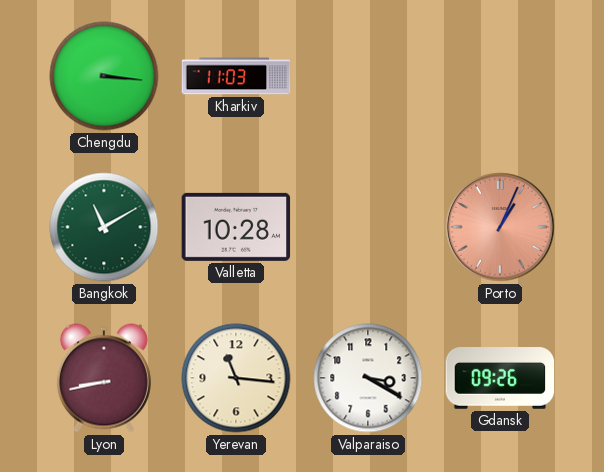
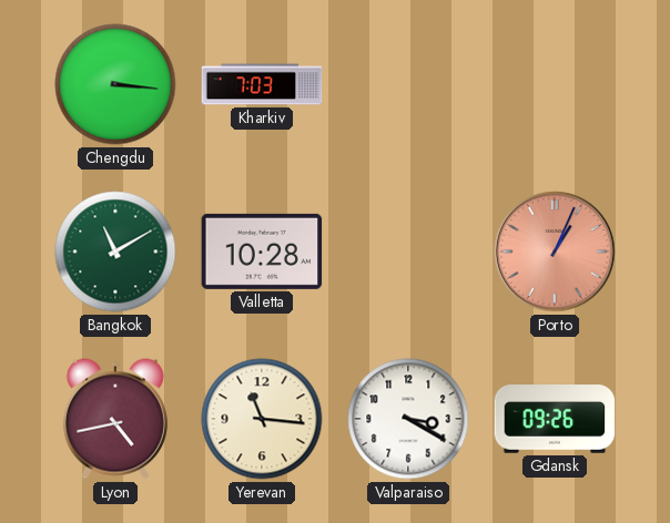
Kharkiv: 11:03 -> 7:03 (262, 84)
Lyon: 8:43 -> 4:43 (115, 419)
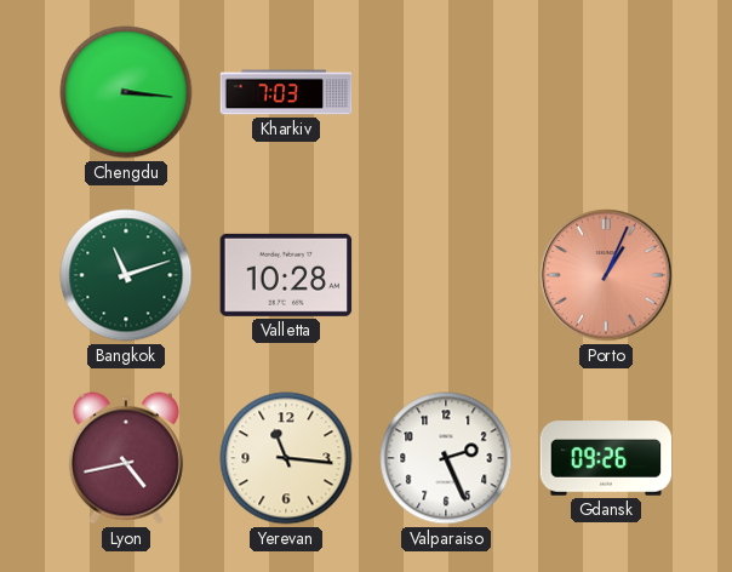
Bangkok: 11:10 -> 11:12 (126, 275)
Valparaiso: 3:20 -> 2:26 (446, 458)
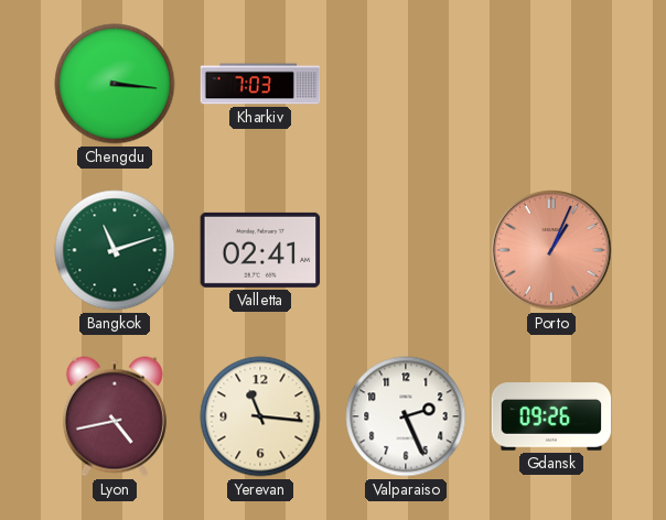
Valletta: 10:28 -> 02:41 (260, 250)
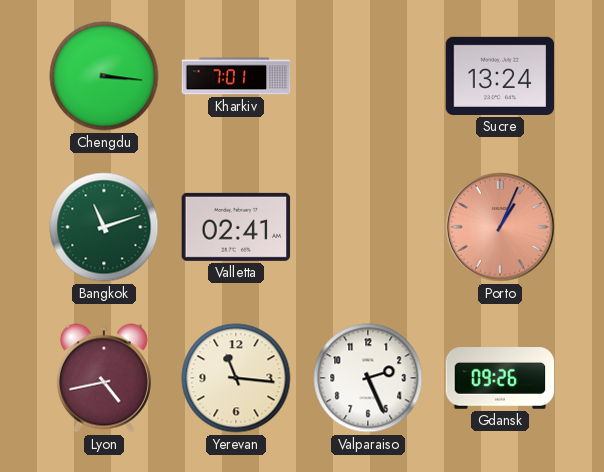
Kharkiv: 7:03 -> 7:01 (236, 76)
Sucre: none -> 13:24 (500, 76)
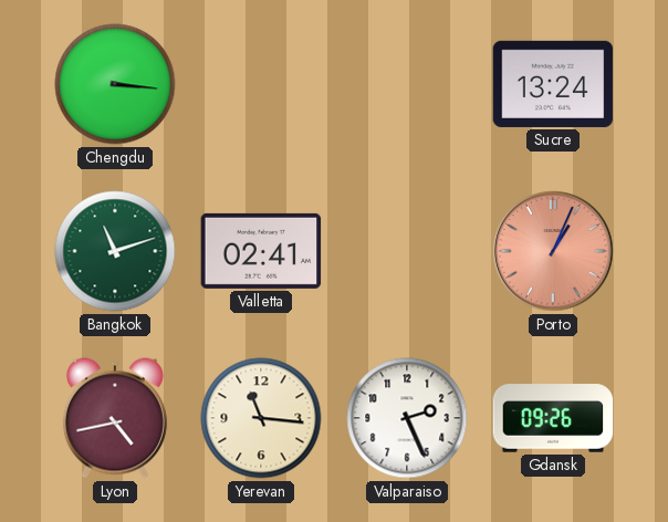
Kharkiv: 7:01 -> none (236, 76)
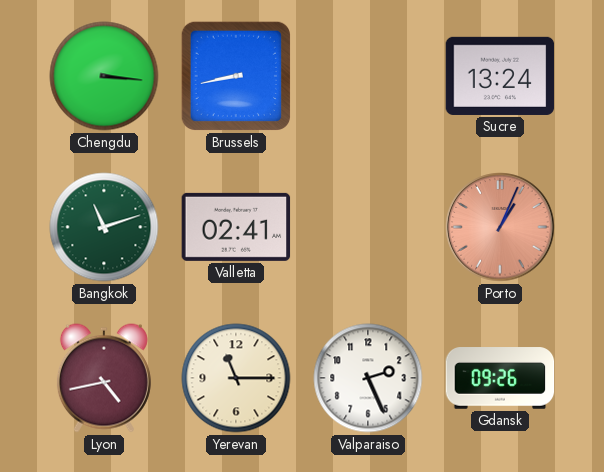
Brussels: none -> 8:43 (236, 76)
Yerevan: 11:16 -> 11:15 (236, 378)
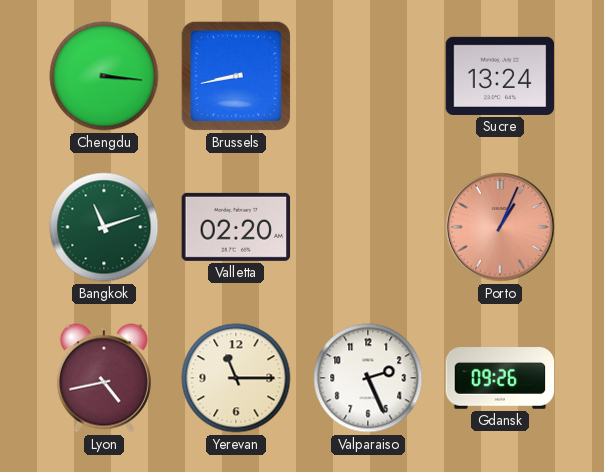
Valletta: 02:41 -> 02:20 (236, 227)
